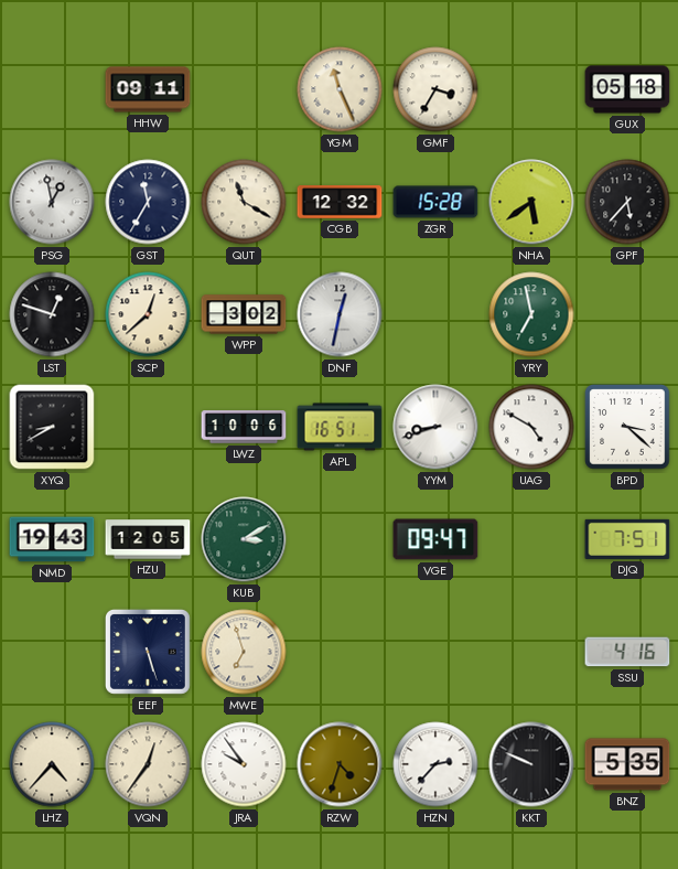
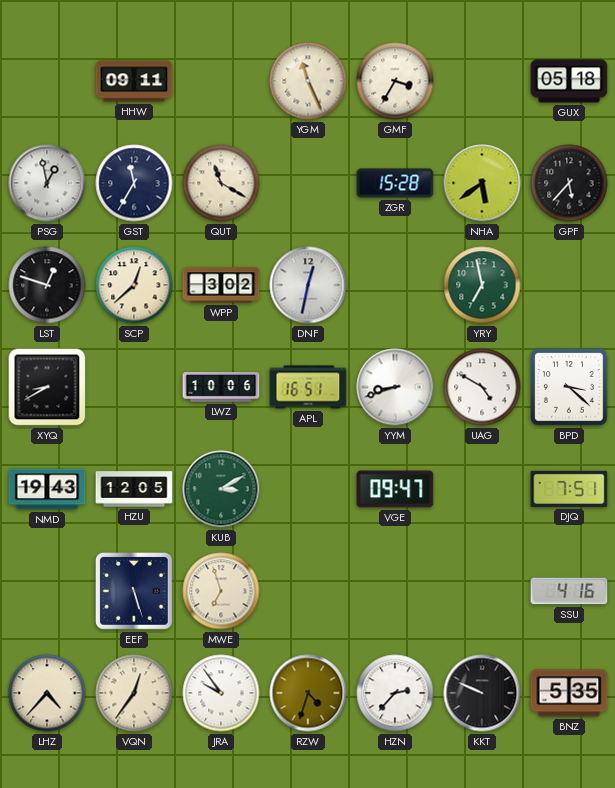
CGB: 12:32 -> none (340, 202)
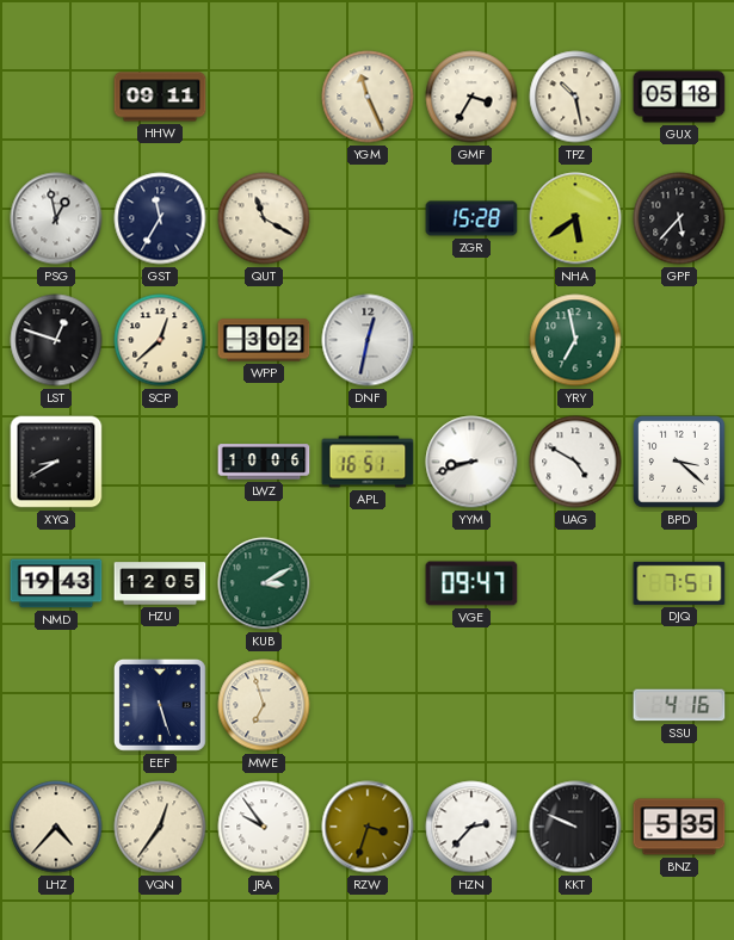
TPZ: none -> 10:28 (575, 97)
RZW: 4:33 -> 3:33 (368, 827)
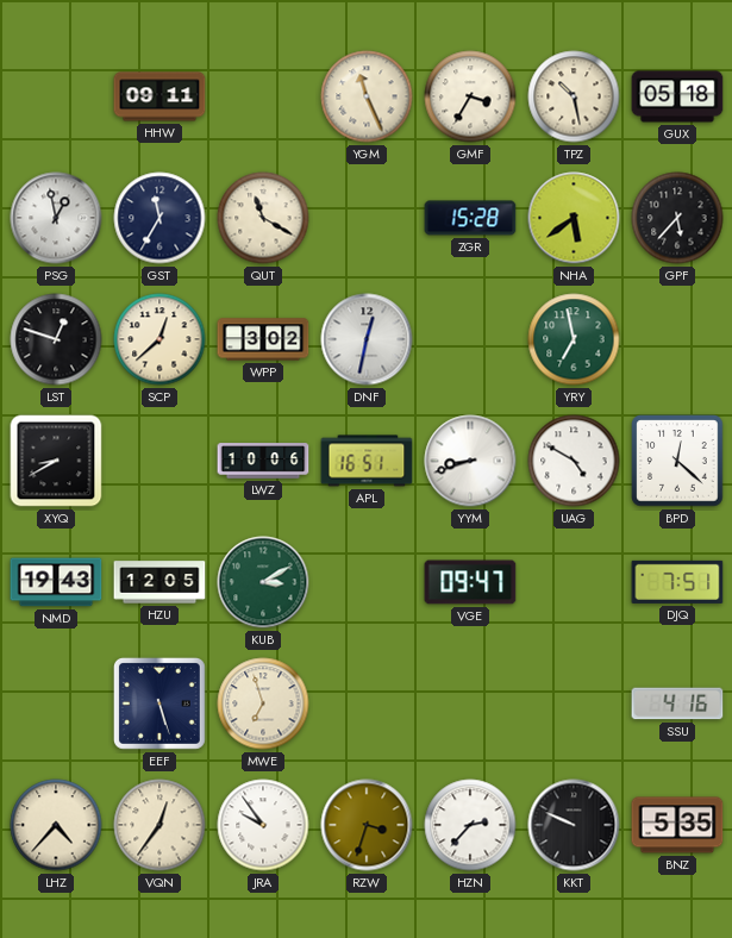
BPD: 3:22 -> 12:22 (677, 461)
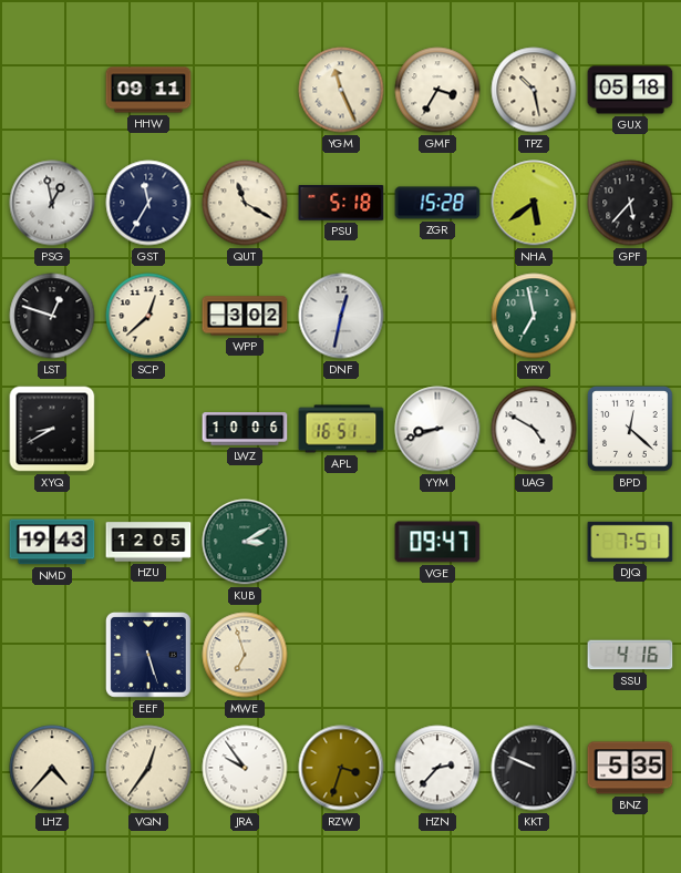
PSU: none -> 5:18 (341, 204)
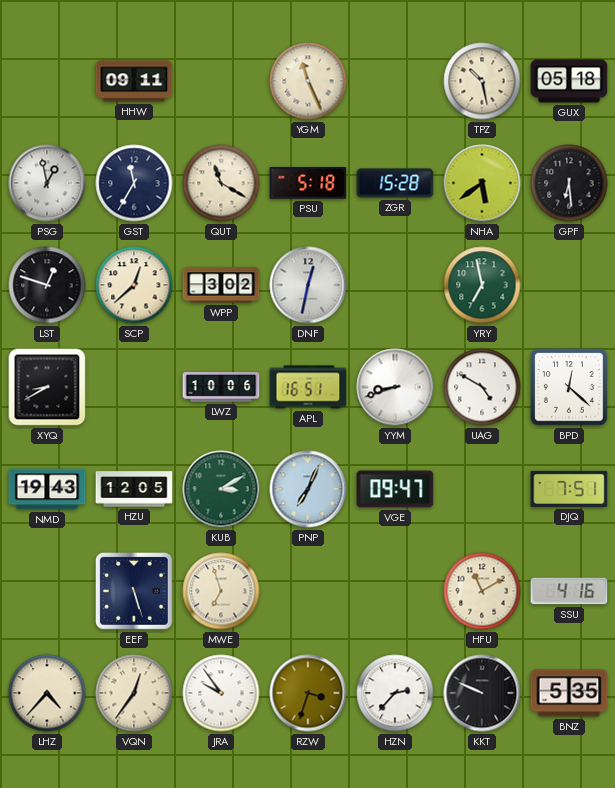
GMF: 3:35 -> none (437, 90)
GPF: 5:37 -> 6:29 (569, 183)
PNP: none -> 7:04 (308, 489)
HFU: none -> 11:10 (482, 591)
